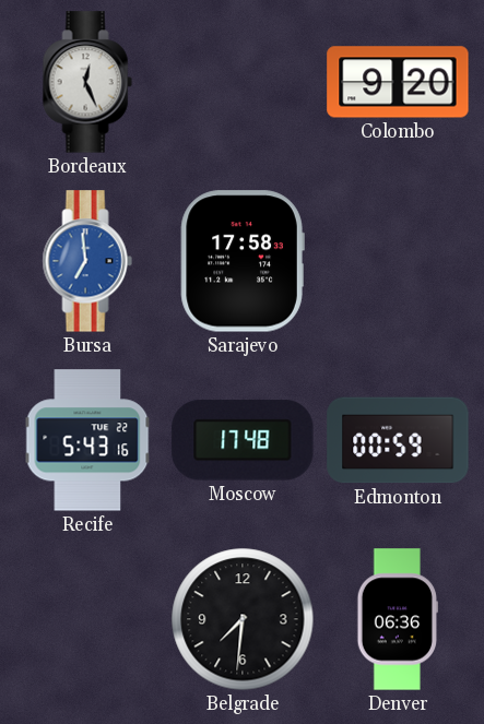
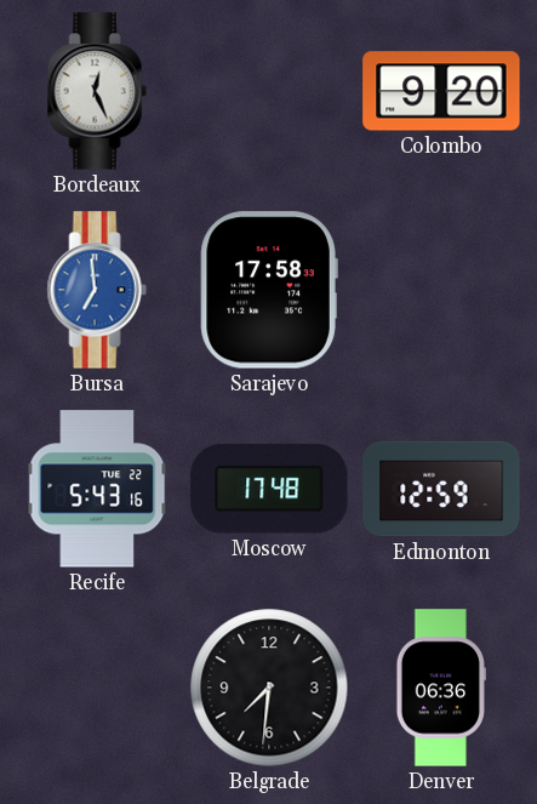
Edmonton: 00:59 -> 12:59 (441, 489)
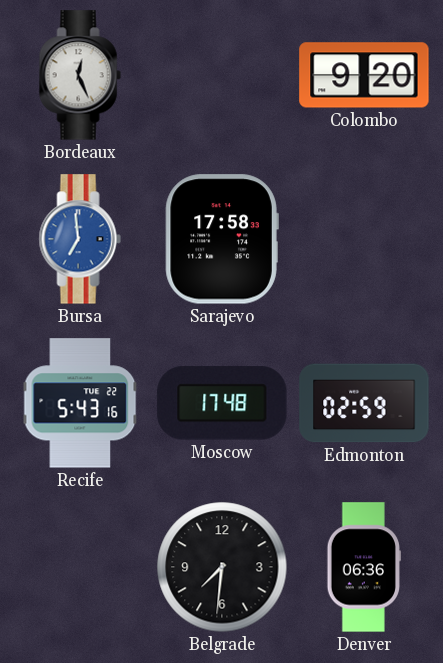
Edmonton: 12:59 -> 02:59 (364, 403)
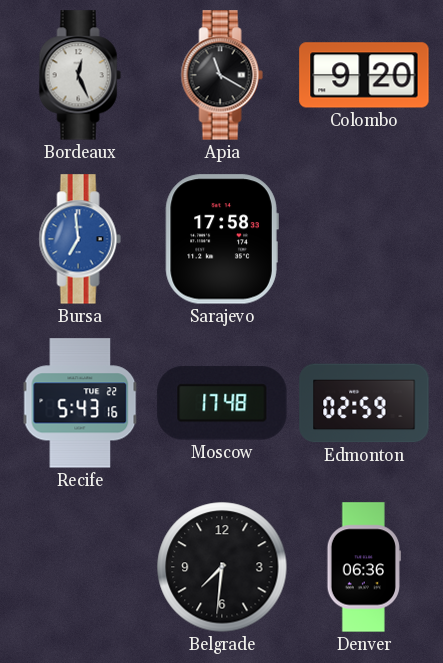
Apia: none -> 11:20 (222, 75)
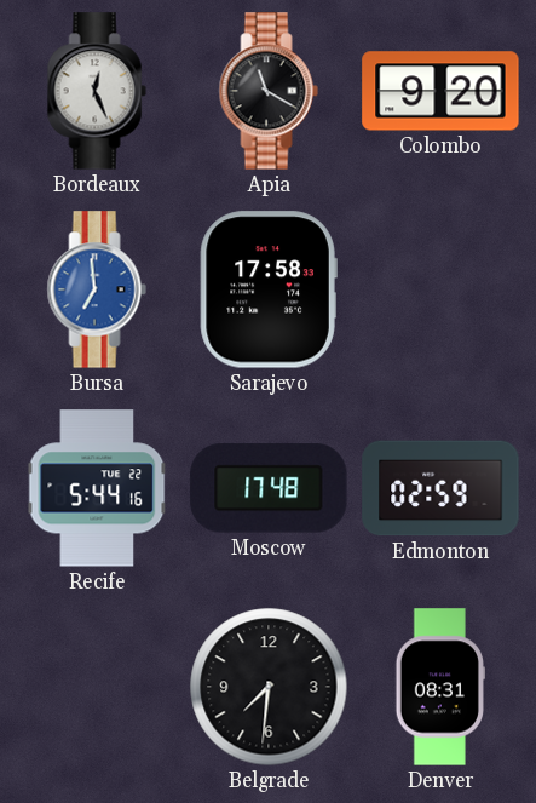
Recife: 5:43 -> 5:44 (97, 488)
Denver: 06:36 -> 08:31 (439, 687)
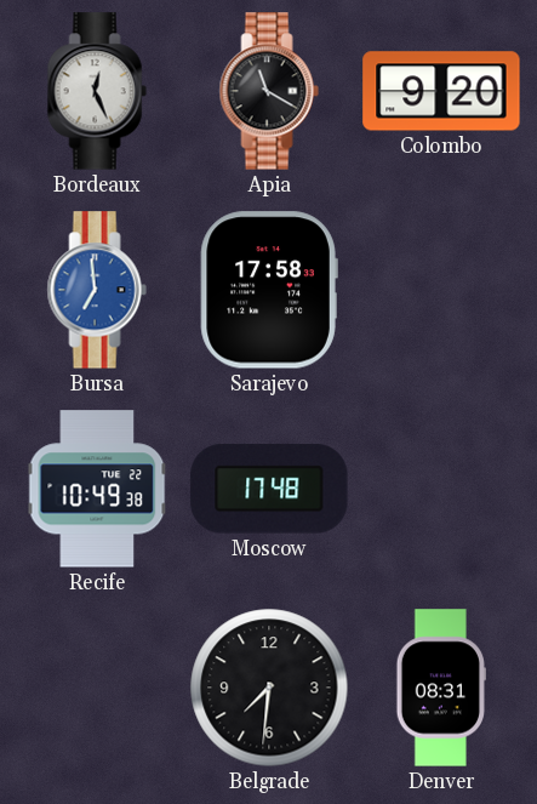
Recife: 5:44 -> 10:49 (97, 489)
Edmonton: 02:59 -> none (440, 488)
